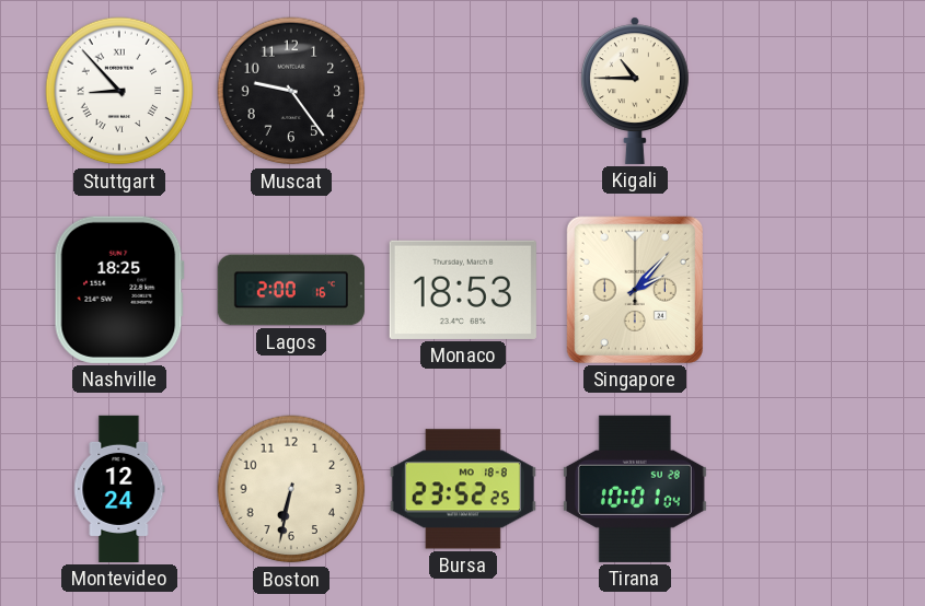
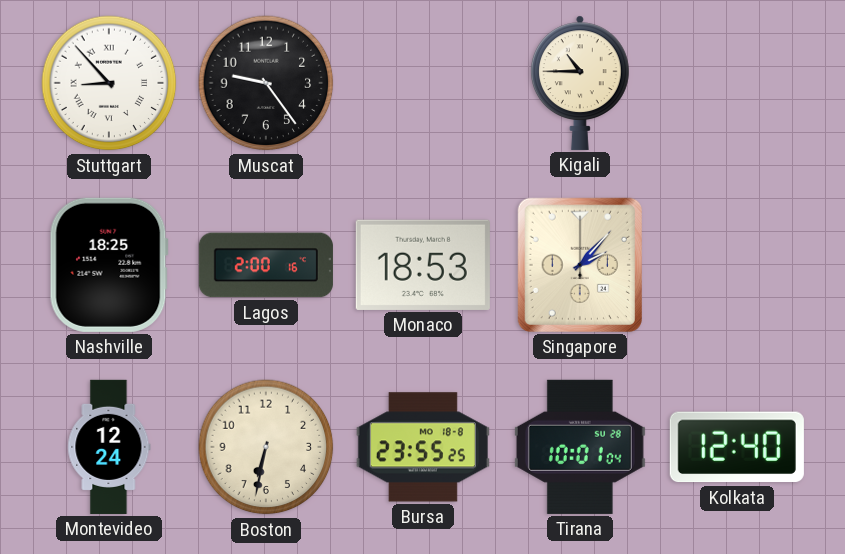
Bursa: 23:52 -> 23:55 (423, 447)
Kolkata: none -> 12:40 (737, 447)
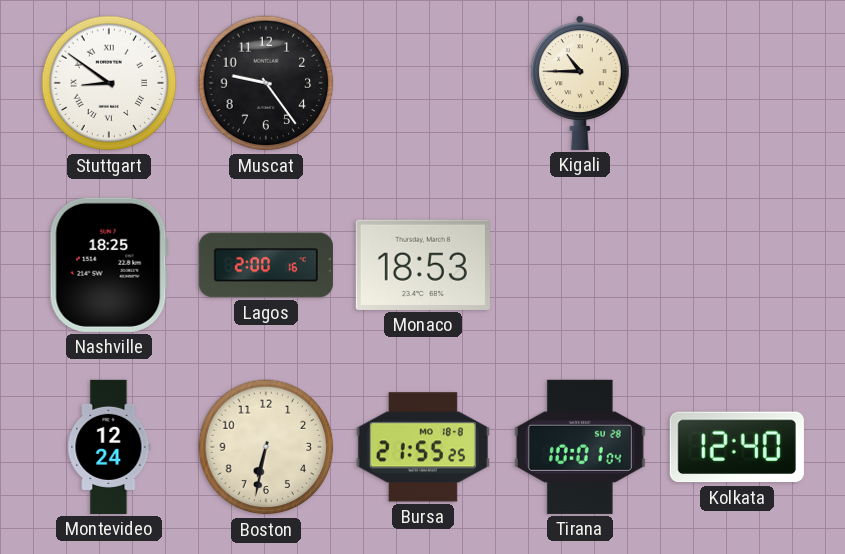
Stuttgart: 8:53 -> 8:51 (109, 83)
Singapore: 2:07 -> none (580, 265)
Bursa: 23:55 -> 21:55 (423, 447)
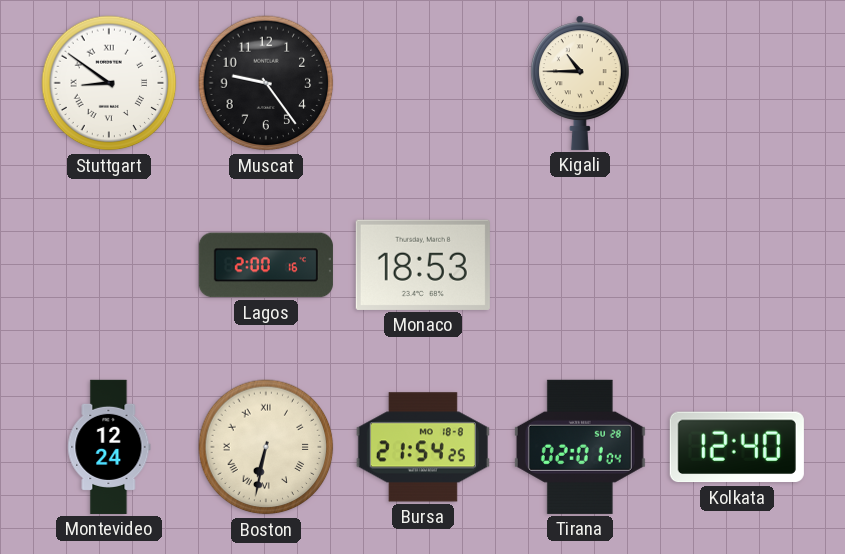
Nashville: 18:25 -> none (109, 265)
Boston numerals: Arabic -> Roman (266, 447)
Bursa: 21:55 -> 21:54 (423, 447)
Tirana: 10:01 -> 02:01 (580, 447)
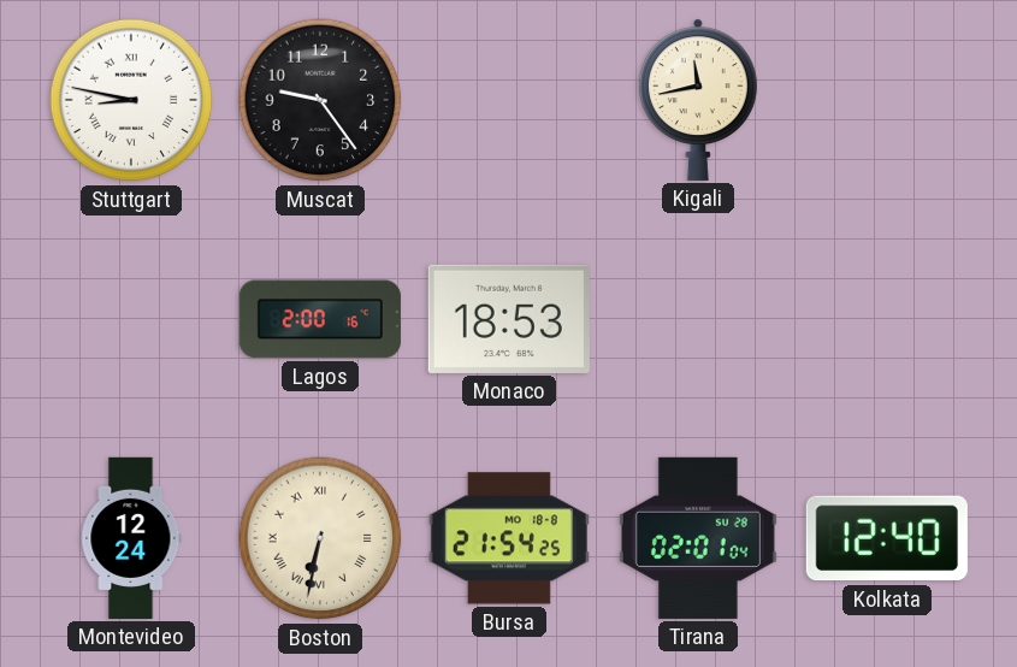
Stuttgart: 8:51 -> 8:47 (131, 100)
Kigali: 10:45 -> 11:43 (698, 100)
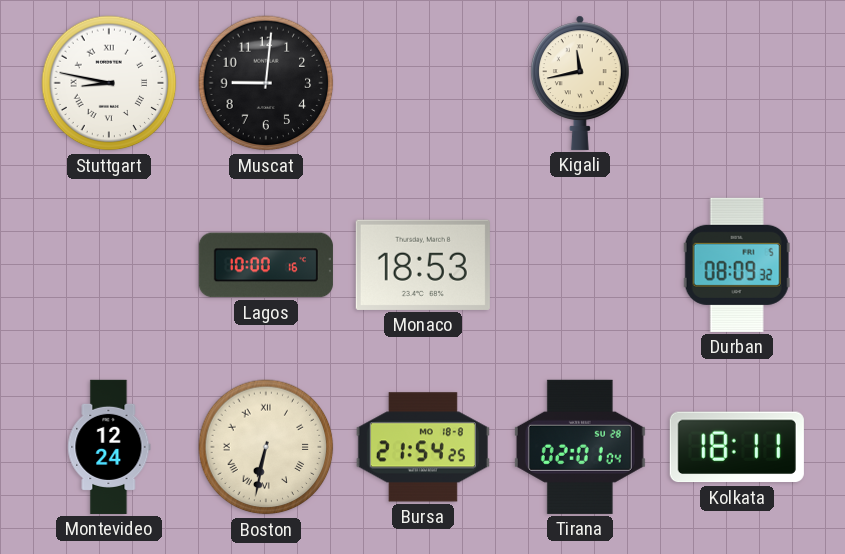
Muscat: 9:24 -> 9:01 (266, 83)
Lagos: 2:00 -> 10:00 (266, 265)
Durban: none -> 08:09 (737, 265)
Kolkata: 12:40 -> 18:11 (737, 447)
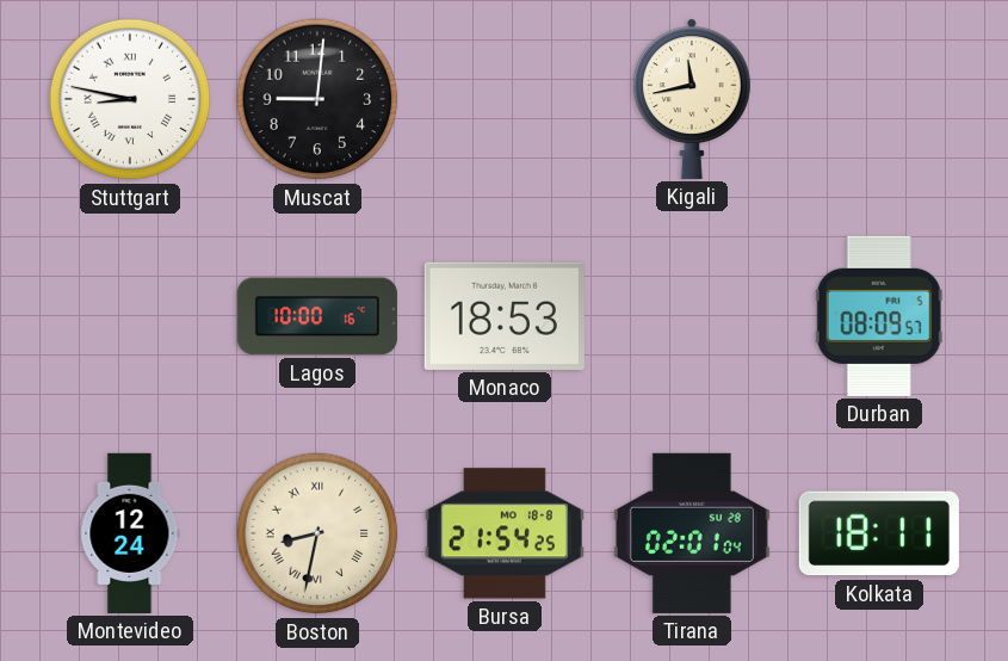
Durban: 08:09:32 -> 08:09:57 (879, 316)
Boston: 6:32 -> 8:32 (317, 533)
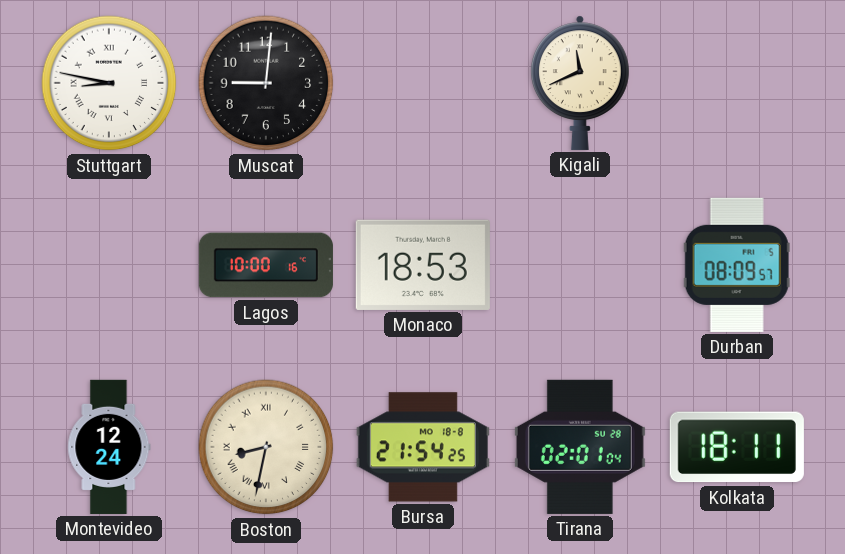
Kigali: 11:43 -> 11:41 (580, 83)
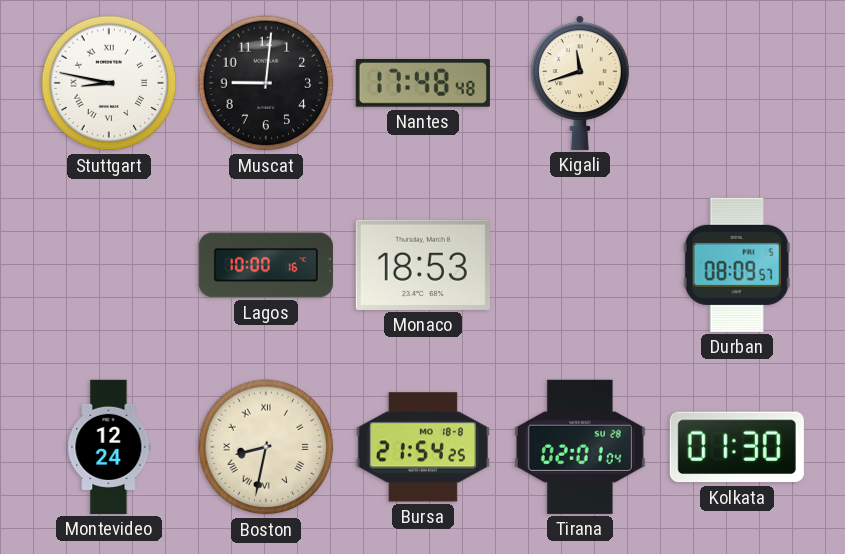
Nantes: none -> 17:48 (423, 83)
Kigali: 11:41 -> 11:42 (580, 83)
Kolkata: 18:11 -> 01:30 (737, 447)
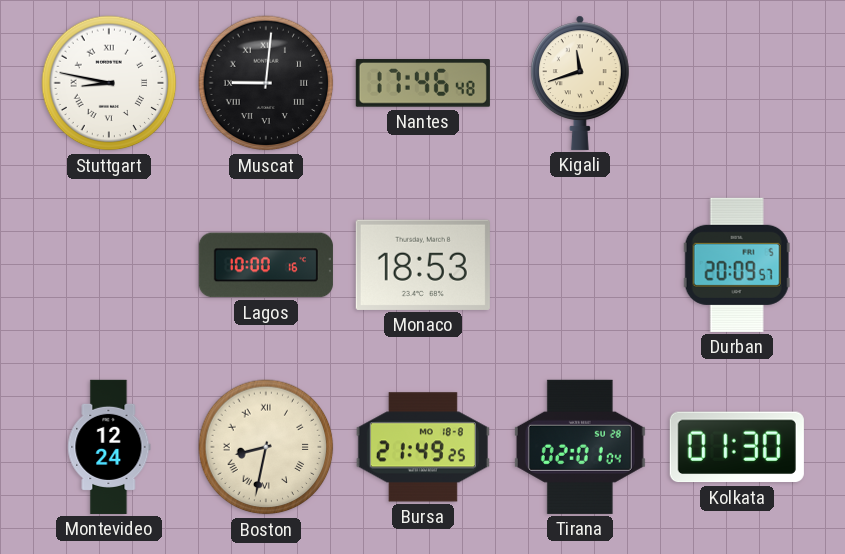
Muscat numerals: Arabic -> Roman (266, 83)
Nantes: 17:48 -> 17:46 (423, 83)
Durban: 08:09 -> 20:09 (737, 265)
Bursa: 21:54 -> 21:49 (423, 447)
